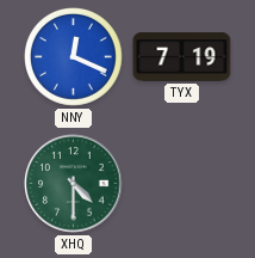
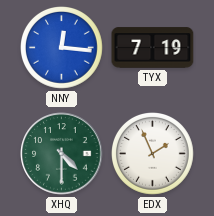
NNY: 12:19 -> 12:16 (62, 48)
EDX: none -> 1:56 (153, 154)
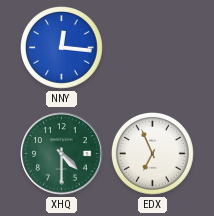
TYX: 7:19 -> none (153, 48)
EDX: 1:56 -> 6:56 (153, 154)
